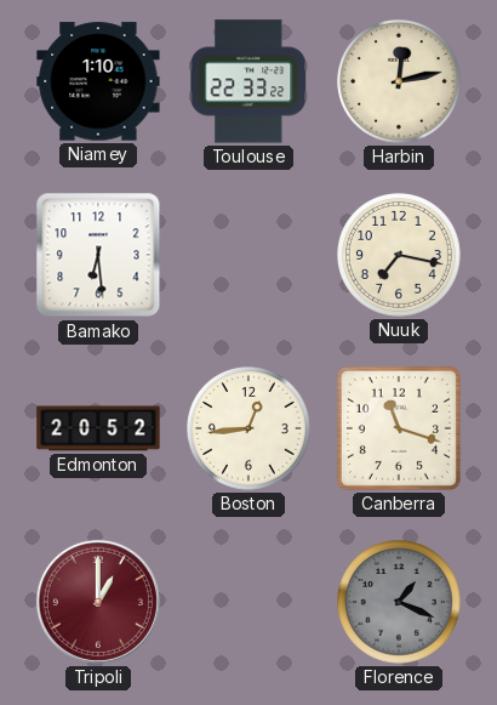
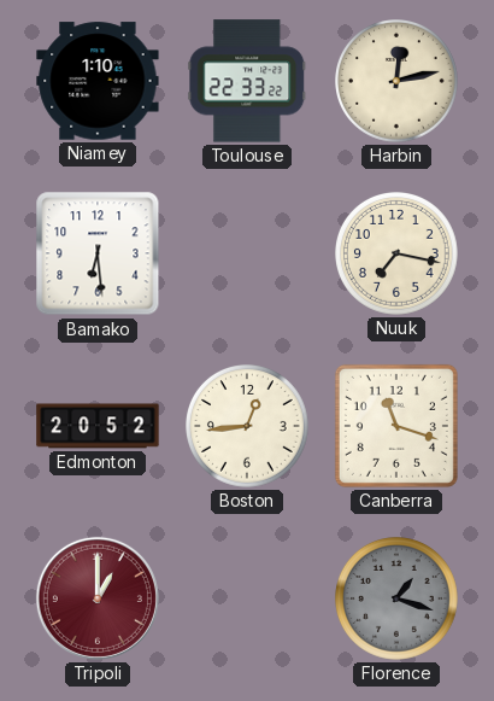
Florence: 1:19 -> 1:18 (398, 600)
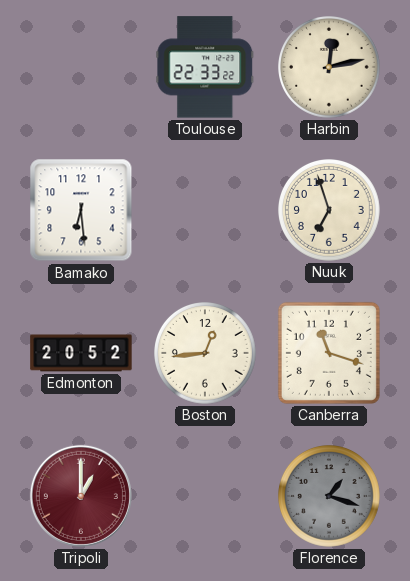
Niamey: 1:10 -> none (98, 81)
Nuuk: 7:17 -> 6:57 (330, 211)
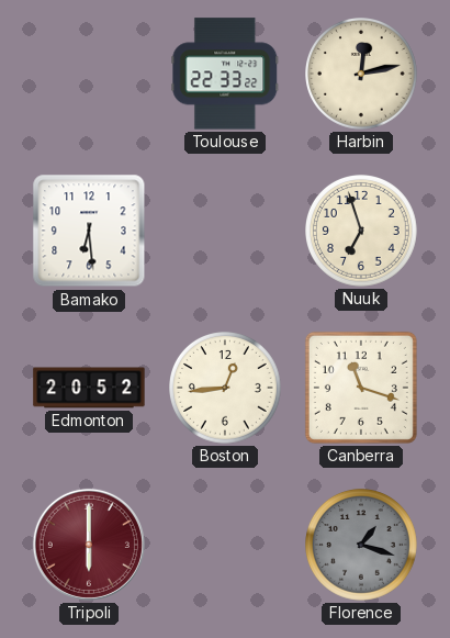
Tripoli: 1:00 -> 6:00 (89, 545)
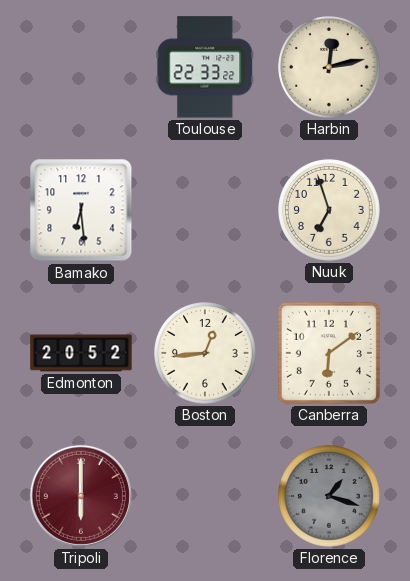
Canberra: 11:18 -> 6:09 (329, 353)
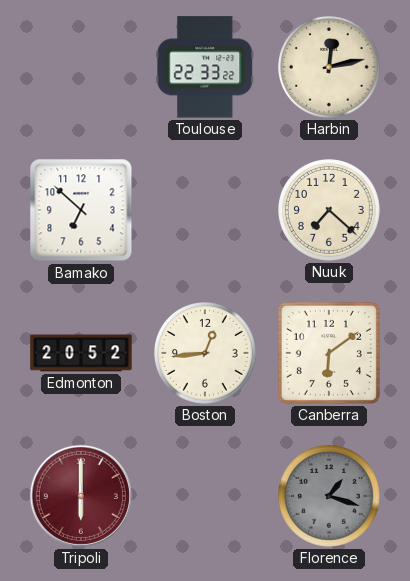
Bamako: 6:29 -> 6:52 (81, 210)
Nuuk: 6:57 -> 7:22 (330, 211)
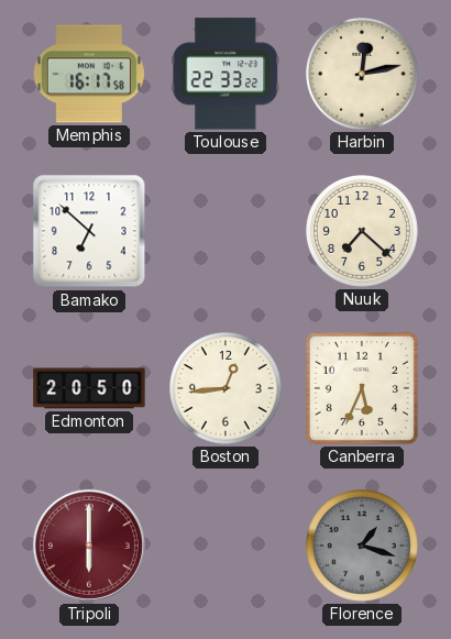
Memphis: none -> 16:17 (89, 74)
Edmonton: 20:52 -> 20:50 (89, 388)
Canberra: 6:09 -> 5:34 (362, 388)
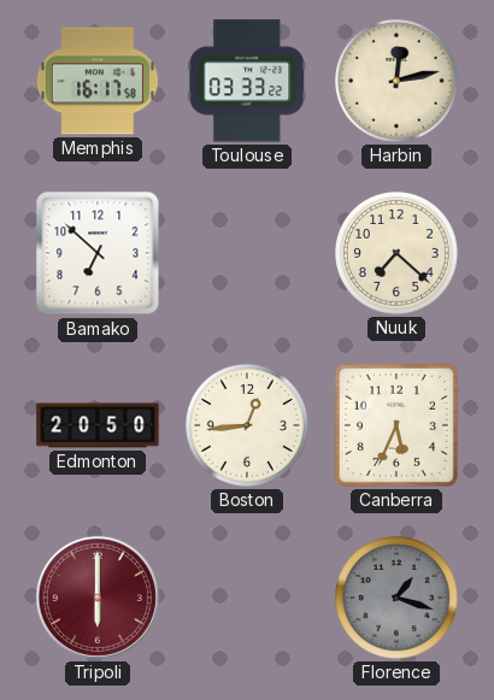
Toulouse: 22:33 -> 03:33 (247, 81)
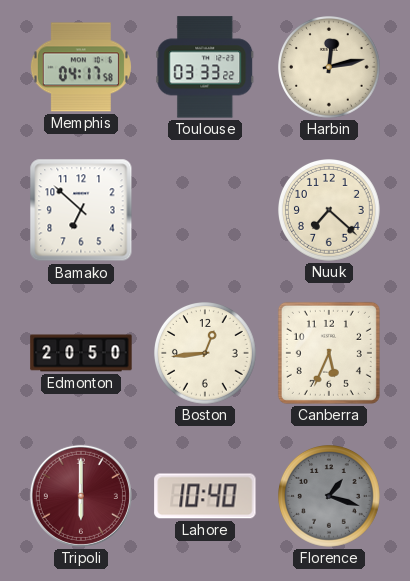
Memphis: 16:17 -> 04:17 (81, 67)
Lahore: none -> 10:40 (205, 496)
